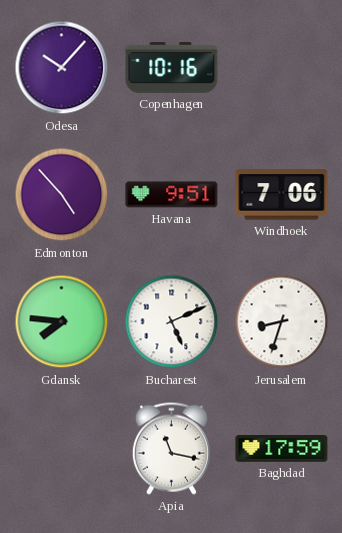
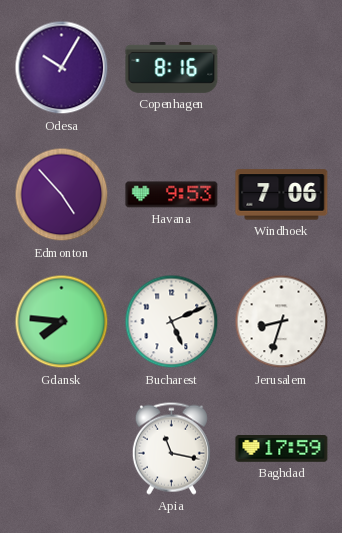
Odesa: 10:07 -> 10:05 (62, 68)
Copenhagen: 10:16 -> 8:16 (172, 68)
Havana: 9:51 -> 9:53 (172, 195)
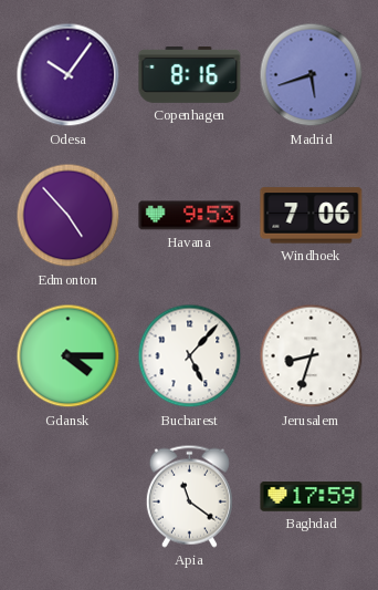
Odesa: 10:05 -> 10:06 (69, 75)
Madrid: none -> 5:42 (312, 75)
Gdansk: 7:46 -> 4:15 (69, 356)
Bucharest: 5:11 -> 5:07 (190, 356)
Apia: 11:17 -> 11:21 (189, 496)
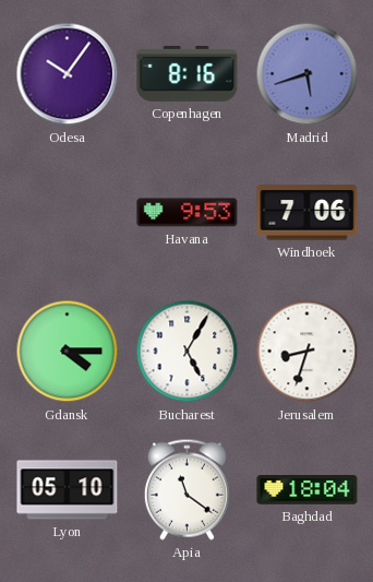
Edmonton: 4:53 -> none (69, 216)
Bucharest: 5:07 -> 5:05 (188, 352)
Lyon: none -> 05:10 (68, 490)
Baghdad: 17:59 -> 18:04 (308, 490)
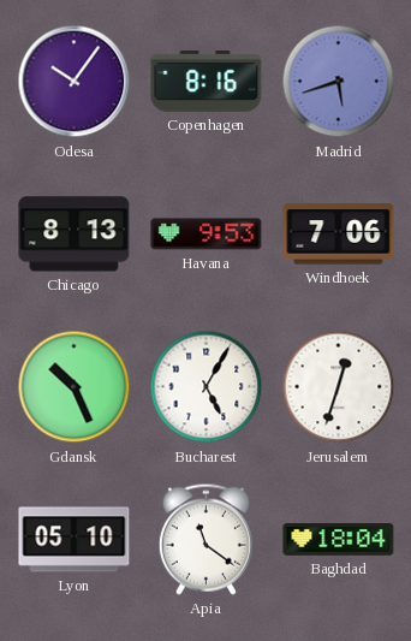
Chicago: none -> 8:13 (75, 235)
Gdansk: 4:15 -> 10:26 (75, 387)
Jerusalem: 8:33 -> 12:33 (339, 387)
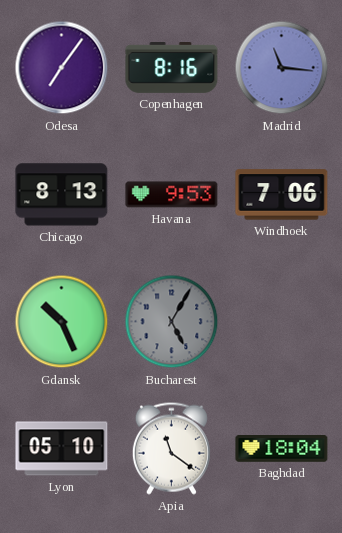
Odesa: 10:06 -> 7:06 (62, 68)
Madrid: 5:42 -> 11:16 (282, 68)
Bucharest dial: white -> grey (172, 322)
Jerusalem: 12:33 -> none (339, 387)
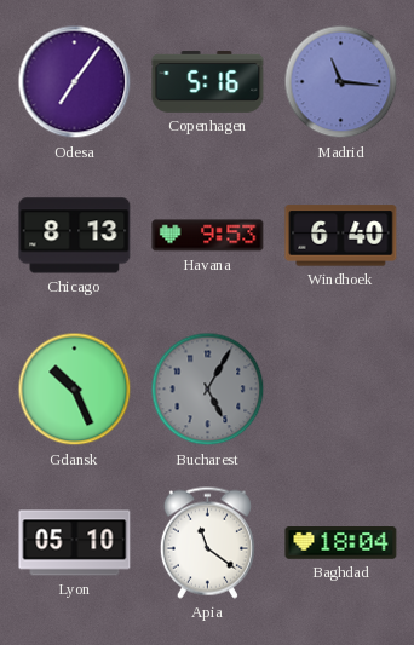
Copenhagen: 8:16 -> 5:16 (208, 82)
Windhoek: 7:06 -> 6:40 (341, 236)
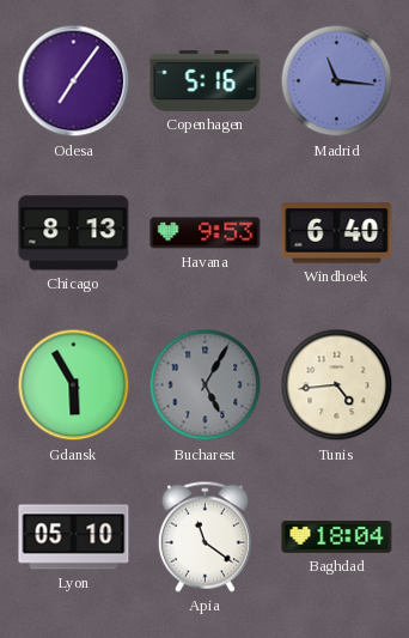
Gdansk: 10:26 -> 5:55 (74, 385)
Tunis: none -> 4:44 (337, 385)
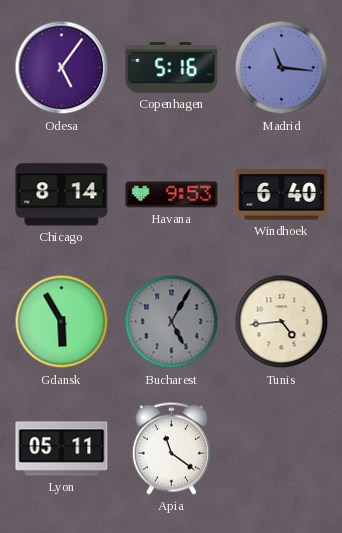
Odesa: 7:06 -> 5:06 (62, 68)
Chicago: 8:13 -> 8:14 (62, 195)
Lyon: 05:10 -> 05:11 (62, 449)
Baghdad: 18:04 -> none (337, 537)
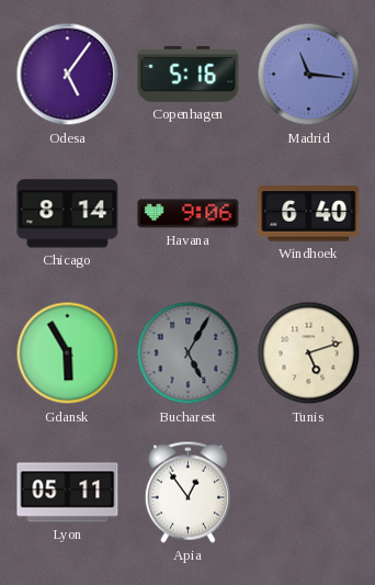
Havana: 9:53 -> 9:06 (189, 214)
Tunis: 4:44 -> 5:12 (309, 353)
Apia: 11:21 -> 12:54 (187, 492)
